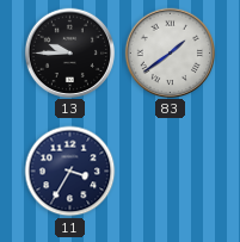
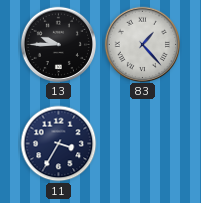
83: 1:39 -> 1:23 (142, 44)
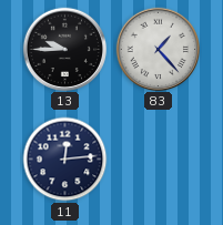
11: 3:35 -> 12:14 (65, 160)
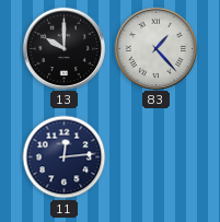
13: 9:45 -> 10:00 (63, 48)
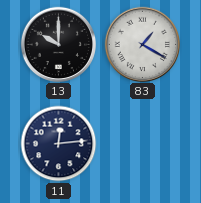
83: 1:23 -> 1:20 (142, 44)
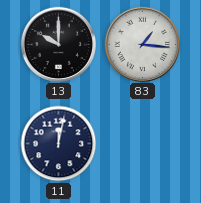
83: 1:20 -> 1:16 (142, 44)
11: 12:14 -> 12:02 (59, 144)
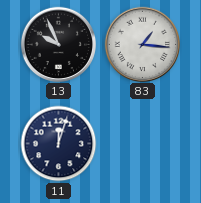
13: 10:00 -> 9:56 (58, 44)
11: 12:02 -> 12:03 (59, 144)
